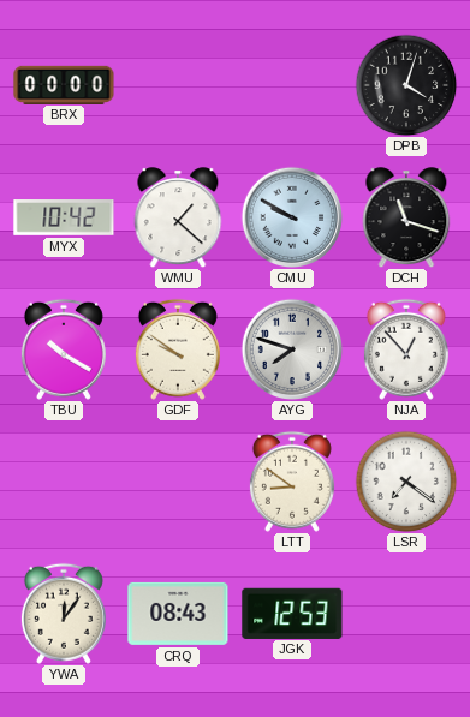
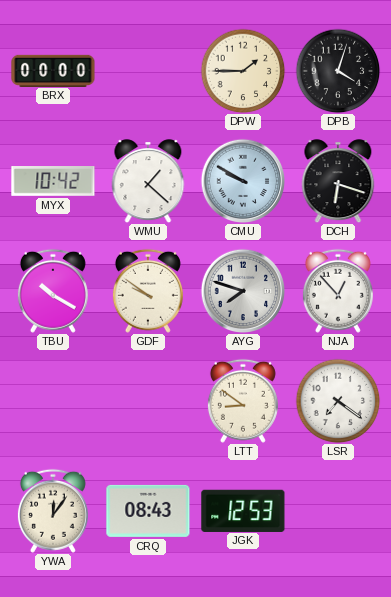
DPW: none -> 1:45 (243, 71)
DCH: 11:18 -> 6:18 (338, 181)
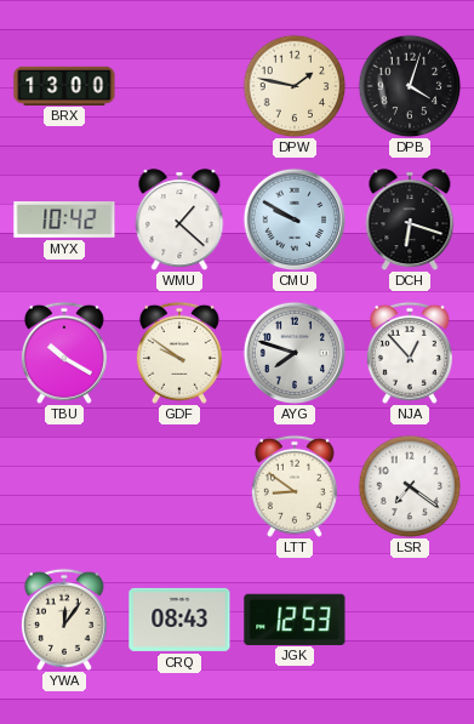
BRX: 00:00 -> 13:00 (64, 85)
DPW: 1:45 -> 1:47 (295, 86)
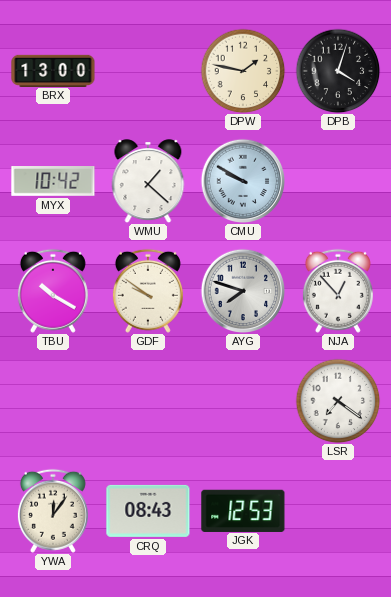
DCH: 6:18 -> none (410, 220)
LTT: 8:51 -> none (295, 486)
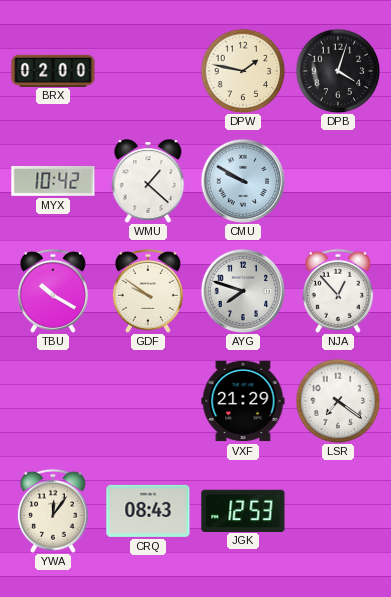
BRX: 13:00 -> 02:00 (53, 70)
VXF: none -> 21:29 (243, 401)
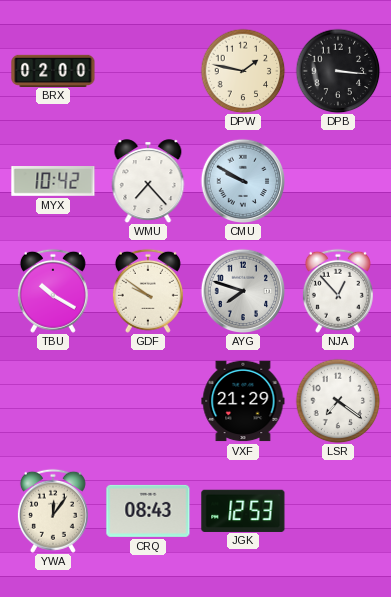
DPB: 4:03 -> 3:16 (338, 71)
WMU: 1:22 -> 7:23 (148, 181)
